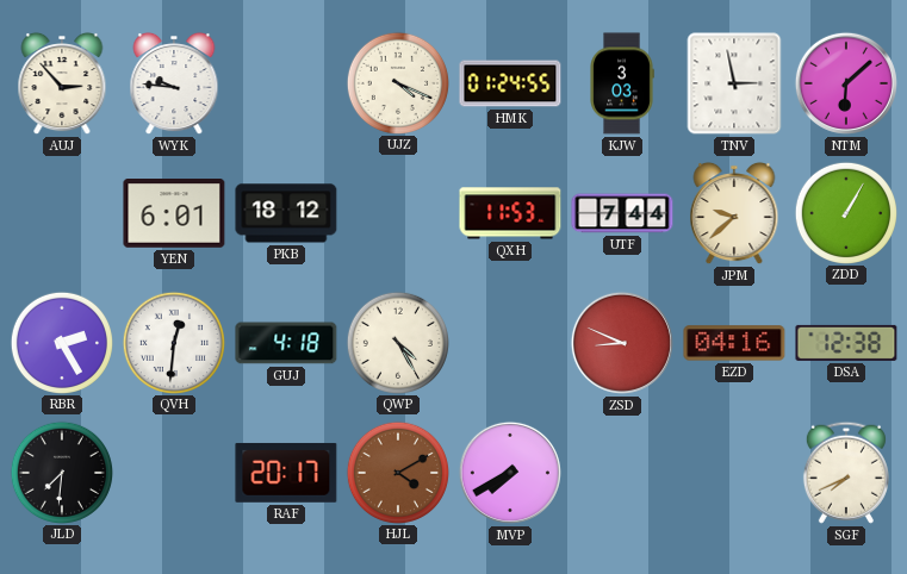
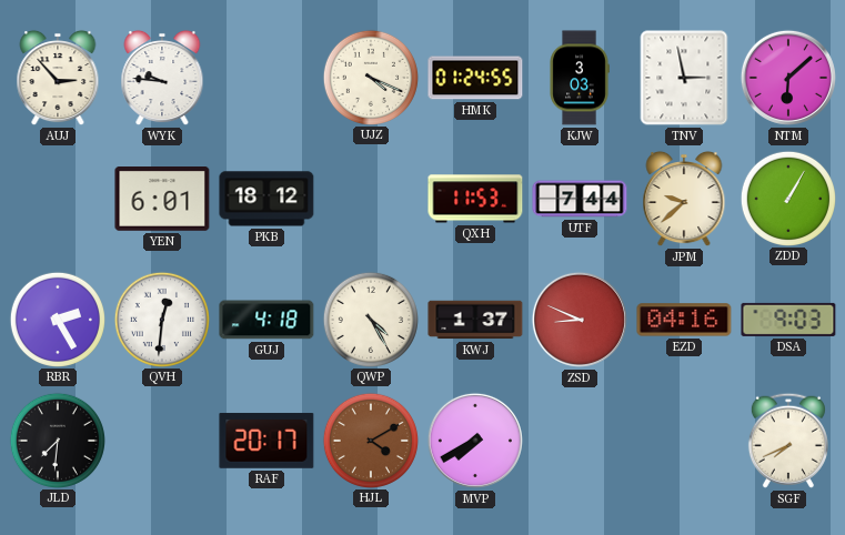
KWJ: none -> 1:37 (475, 320)
DSA: 12:38 -> 9:03 (788, 320)
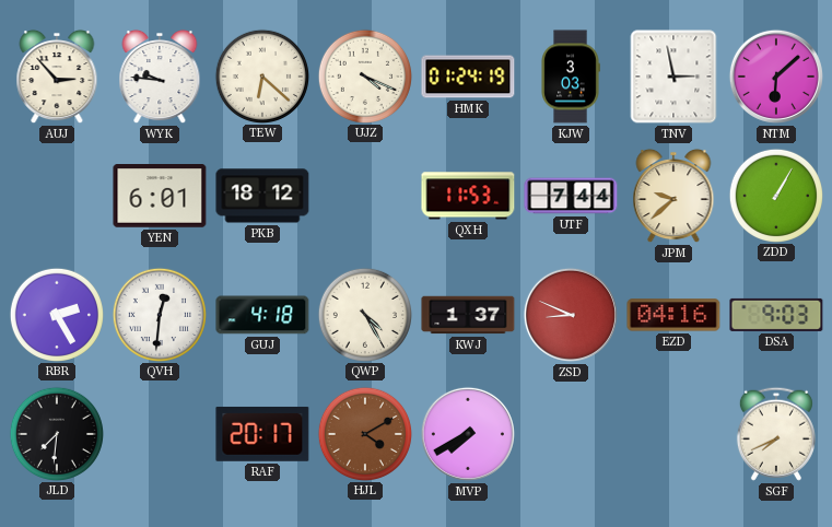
TEW: none -> 6:22 (261, 75)
HMK: 01:24:55 -> 01:24:19 (468, 77)
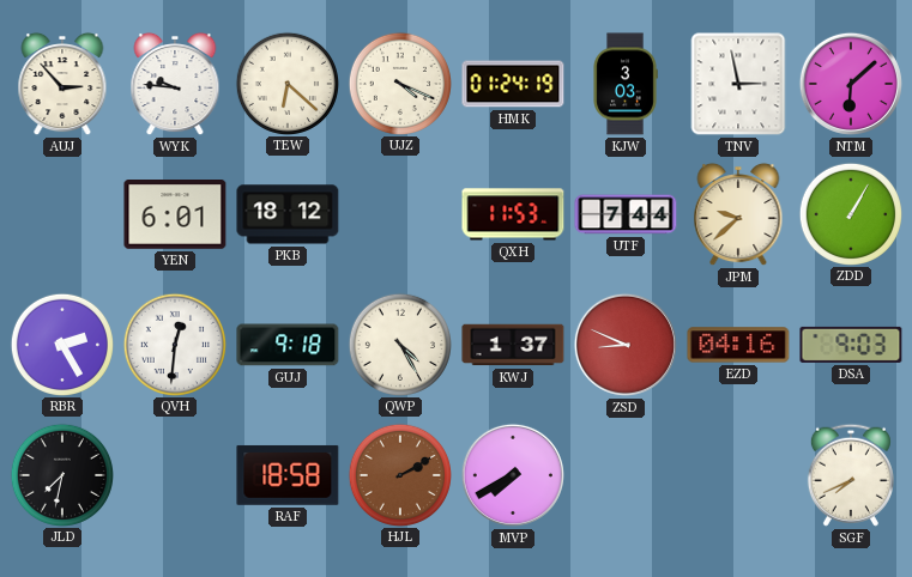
GUJ: 4:18 -> 9:18 (288, 345)
JLD: 7:31 -> 7:32 (61, 474)
RAF: 20:17 -> 18:58 (288, 475)
HJL: 4:10 -> 2:10 (399, 474)
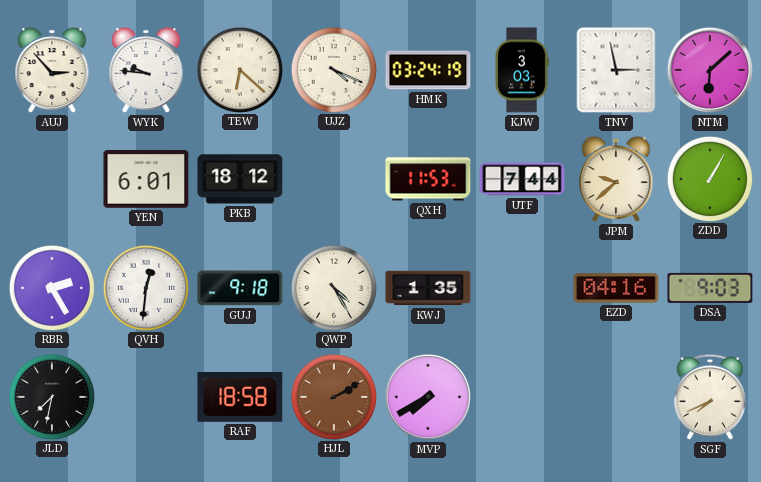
HMK: 01:24 -> 03:24 (428, 70)
KWJ: 1:37 -> 1:35 (428, 288)
ZSD: 8:49 -> none (626, 345)
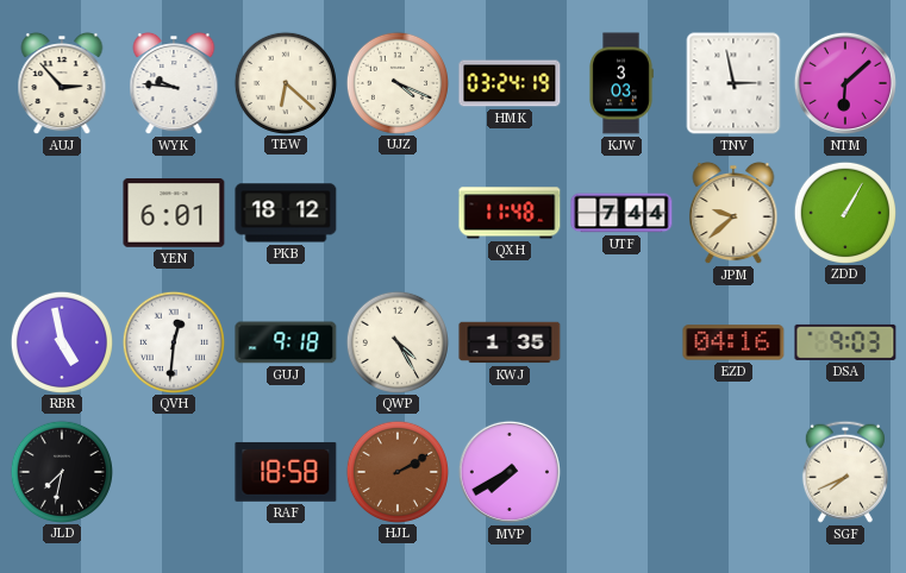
QXH: 11:53 -> 11:48 (510, 213)
RBR: 2:25 -> 4:58 (61, 341)
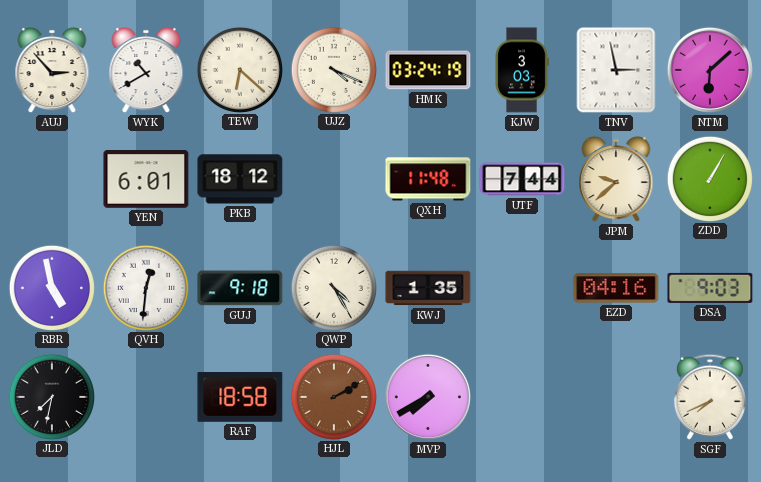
WYK: 9:46 -> 10:40 (146, 70)
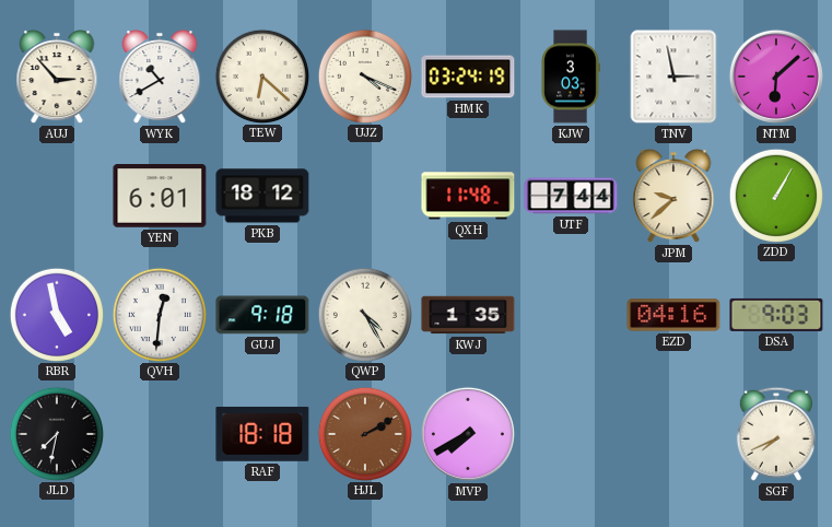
RAF: 18:58 -> 18:18 (262, 434)
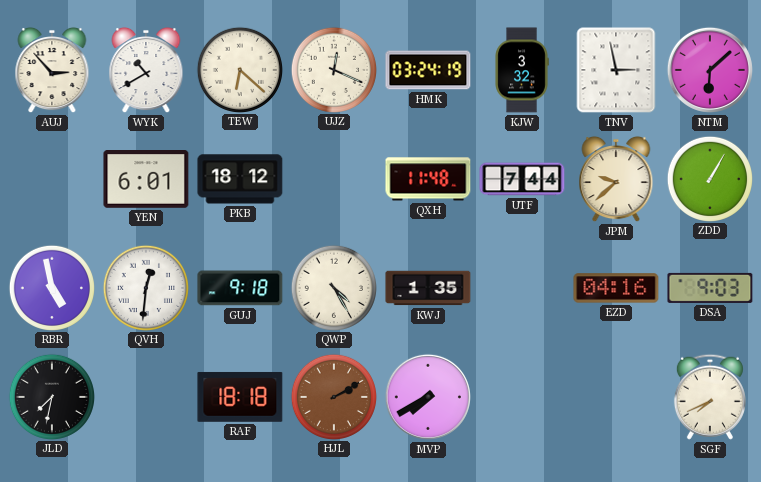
UJZ: 4:19 -> 12:19 (333, 69)
KJW: 3:03 -> 3:32 (522, 70)
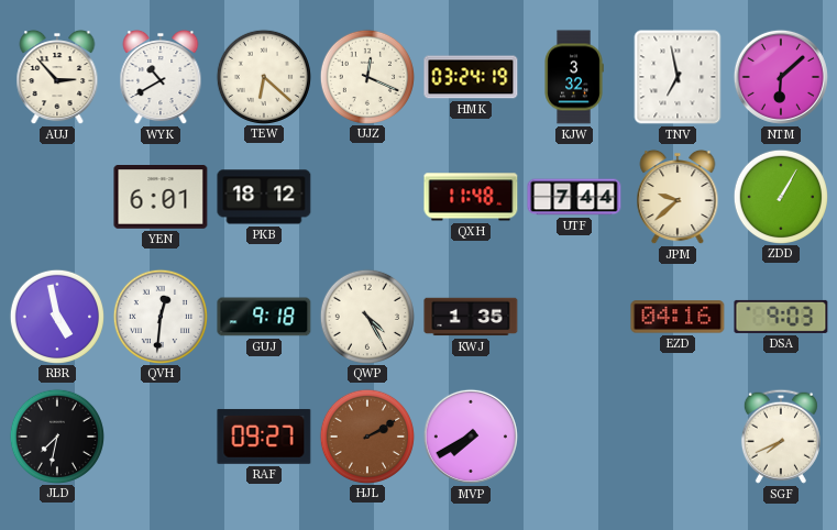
TNV: 2:58 -> 6:58 (678, 77)
RAF: 18:18 -> 09:27 (264, 437)
